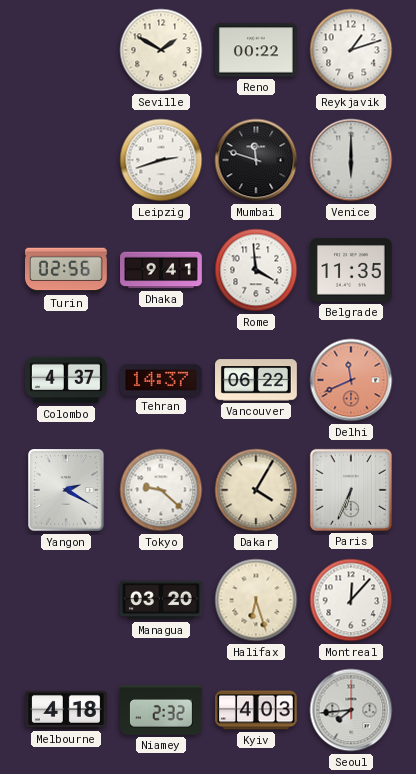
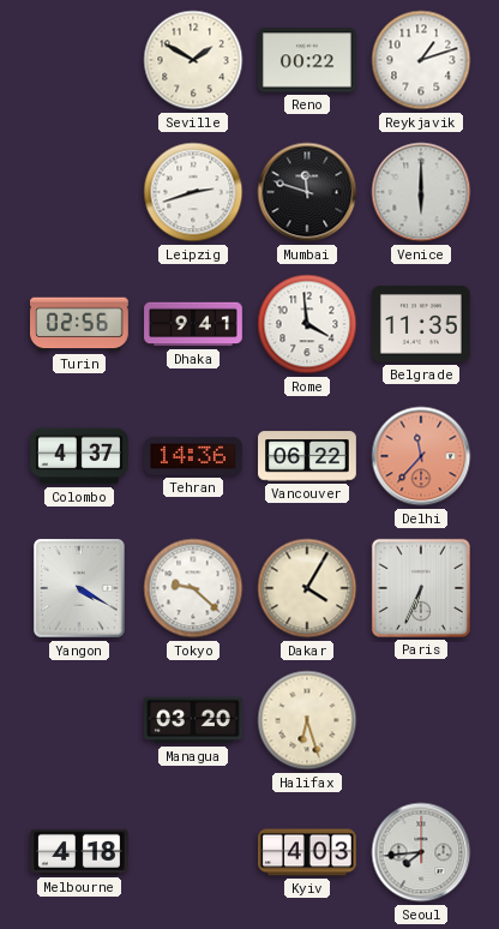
Tehran: 14:37 -> 14:36 (194, 456)
Delhi: 11:41 -> 11:37 (421, 456)
Yangon: 2:20 -> 4:20 (80, 588)
Montreal: 12:07 -> none (351, 600)
Niamey: 2:32 -> none (162, 710)
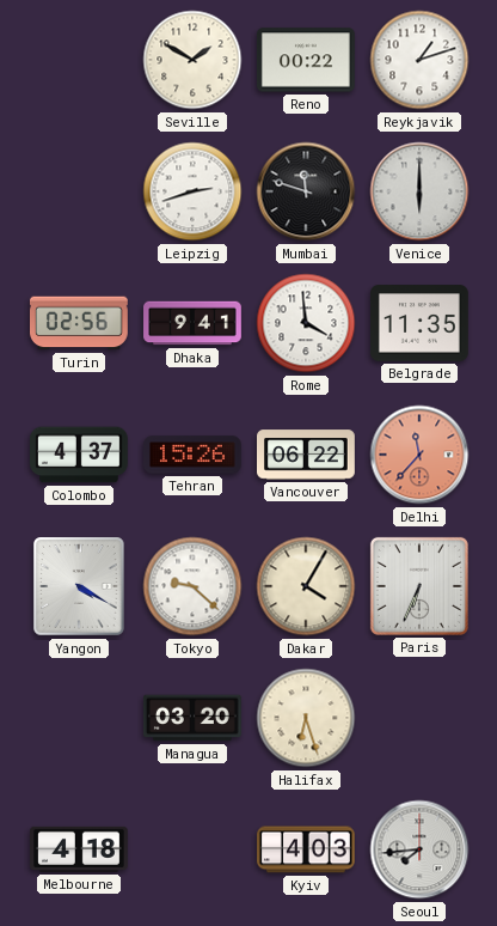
Tehran: 14:36 -> 15:26 (194, 455)
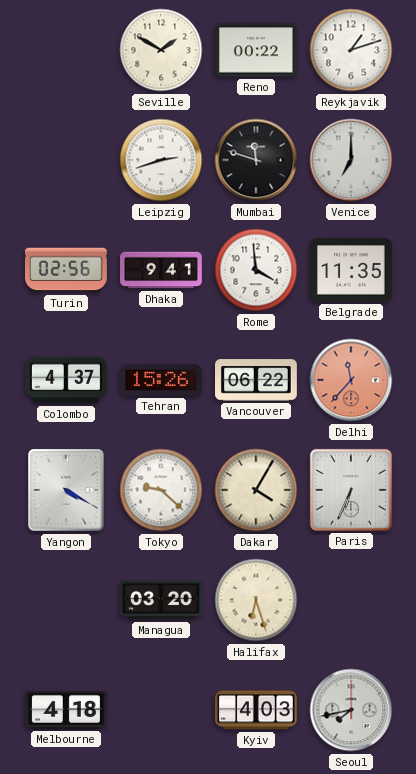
Venice: 6:00 -> 7:00 (351, 160)
Seoul: 7:44 -> 7:43 (351, 710)
